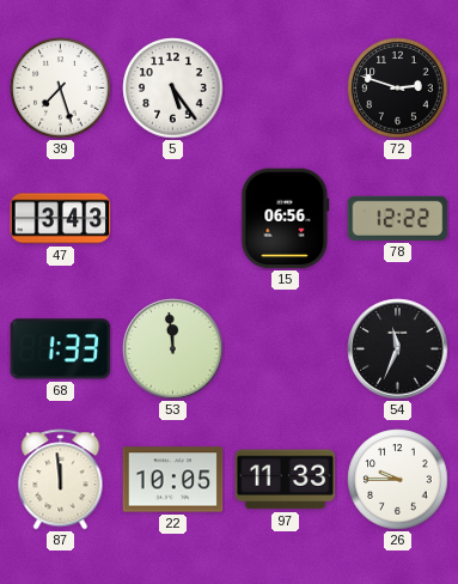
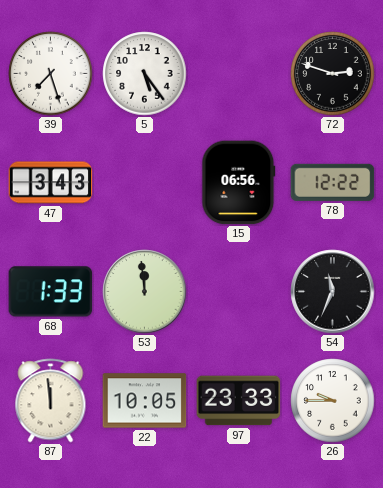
97: 11:33 -> 23:33 (239, 401)
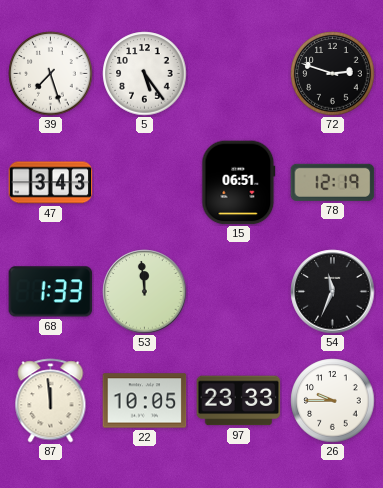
15: 06:56 -> 06:51 (239, 183)
78: 12:22 -> 12:19 (333, 182)
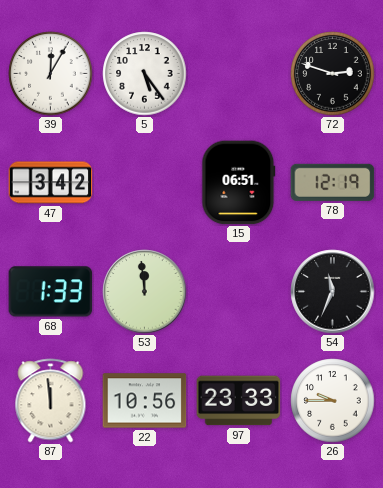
39: 7:27 -> 12:05 (51, 74)
47: 3:43 -> 3:42 (51, 183)
22: 10:05 -> 10:56 (145, 401)
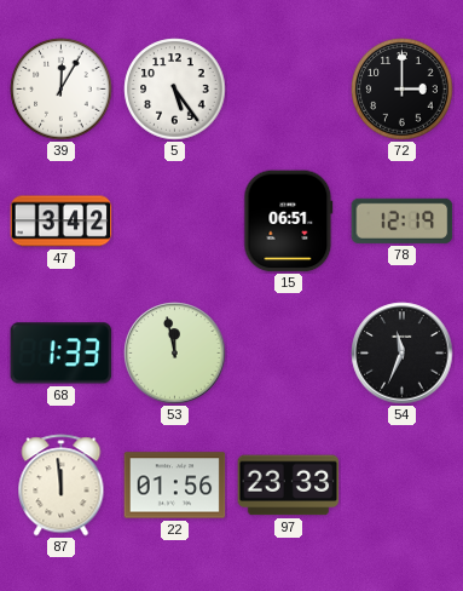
72: 2:48 -> 3:00 (403, 90)
53: 11:59 -> 11:58 (175, 354)
22: 10:56 -> 01:56 (175, 486)
26: 9:45 -> none (333, 401)
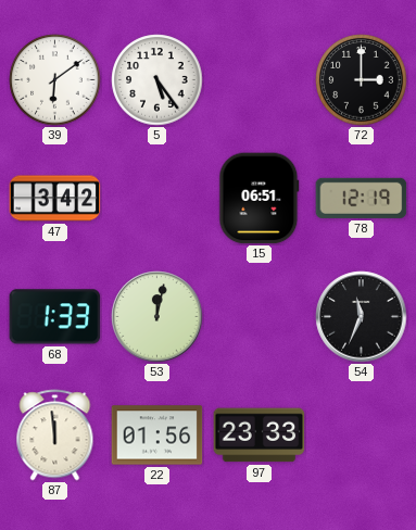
39: 12:05 -> 6:09 (55, 80)
53: 11:58 -> 12:02 (157, 317)
